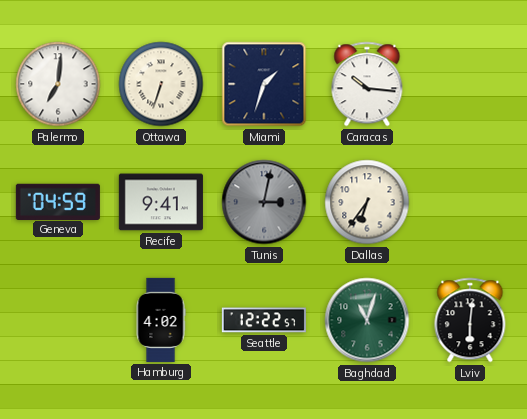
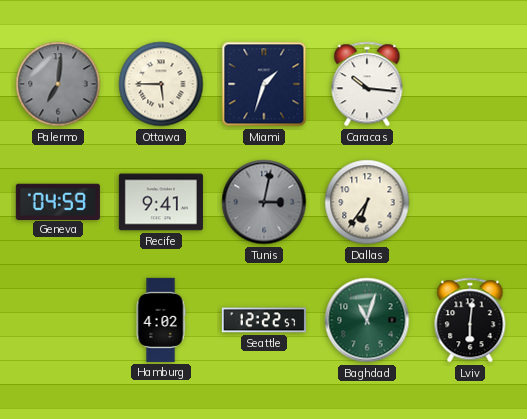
Palermo dial: white -> grey (58, 84)
Ottawa: 6:33 -> 5:45 (161, 84)
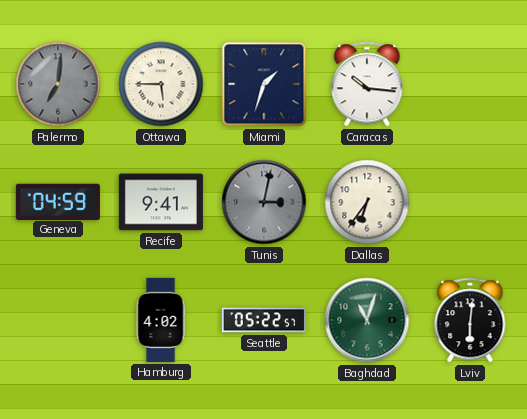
Seattle: 12:22 -> 05:22 (264, 320)
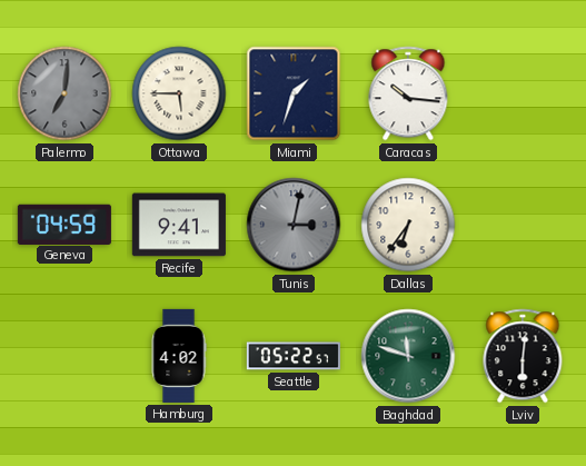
Baghdad: 11:03 -> 11:48 (408, 356)
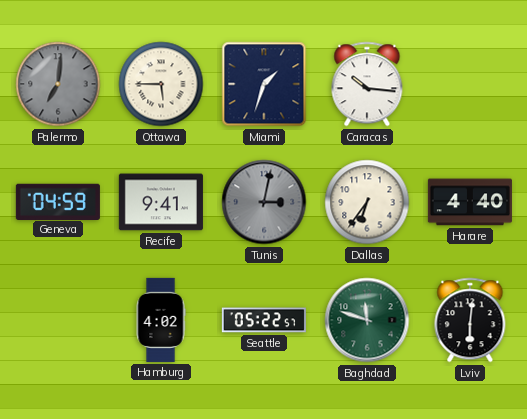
Harare: none -> 4:40 (470, 202)
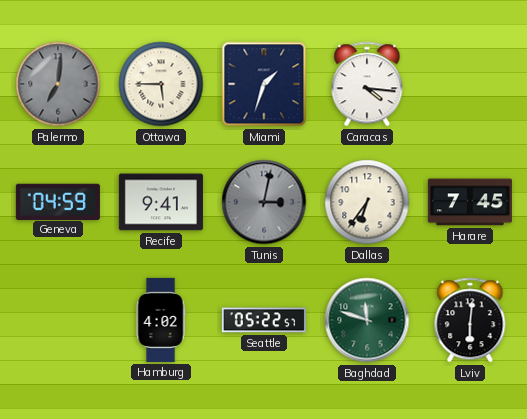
Caracas: 10:16 -> 4:16 (367, 84)
Harare: 4:40 -> 7:45 (470, 202)
